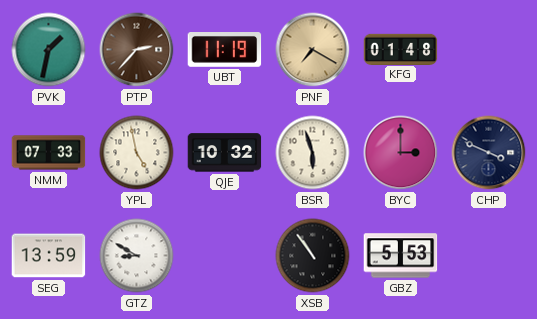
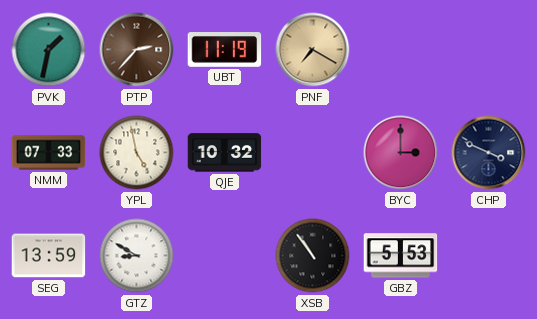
KFG: 01:48 -> none (401, 49)
BSR: 5:57 -> none (313, 153)
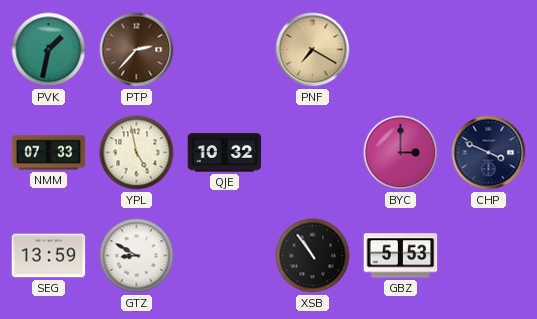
UBT: 11:19 -> none (225, 50)
